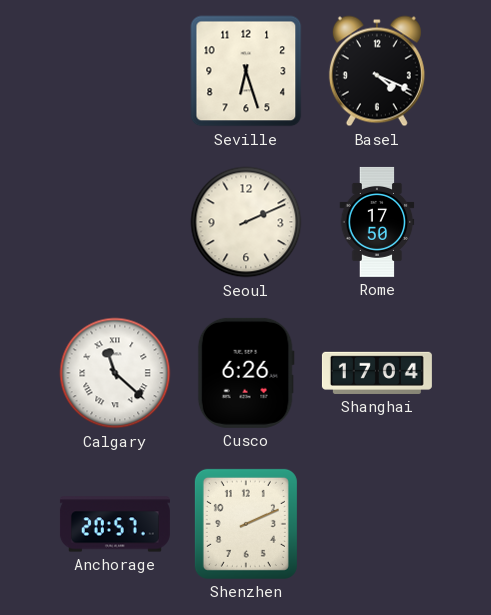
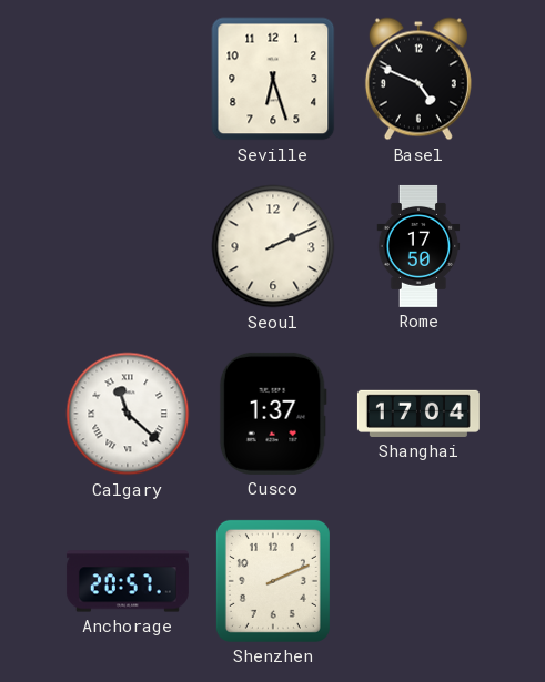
Basel: 4:19 -> 4:49 (418, 79)
Cusco: 6:26 -> 1:37 (273, 414)
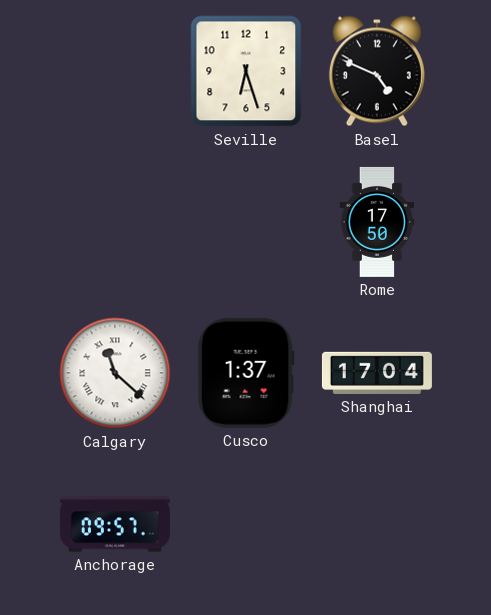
Seoul: 2:11 -> none (273, 246)
Anchorage: 20:57 -> 09:57 (115, 524)
Shenzhen: 2:11 -> none (273, 581)
